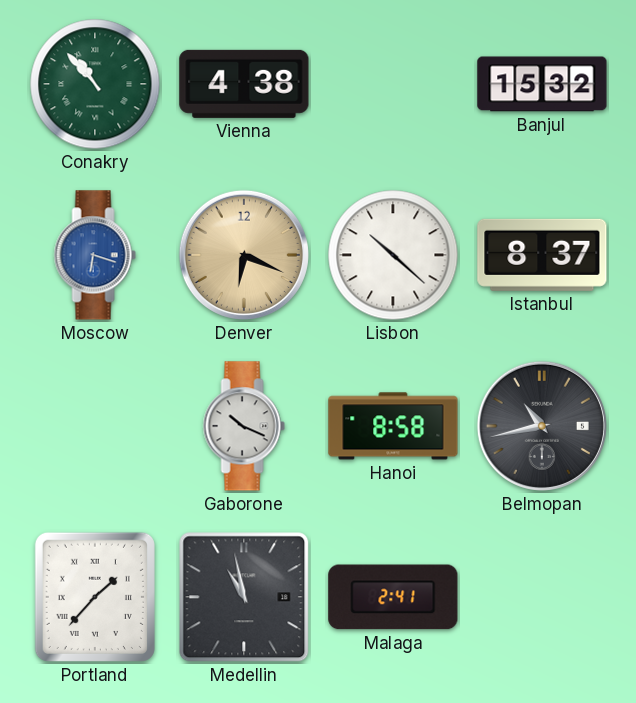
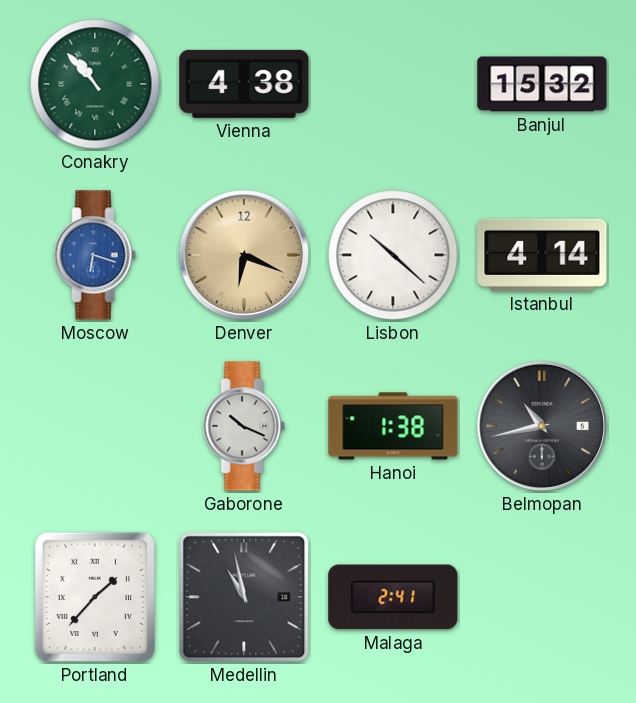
Istanbul: 8:37 -> 4:14 (542, 255)
Hanoi: 8:58 -> 1:38 (393, 426)
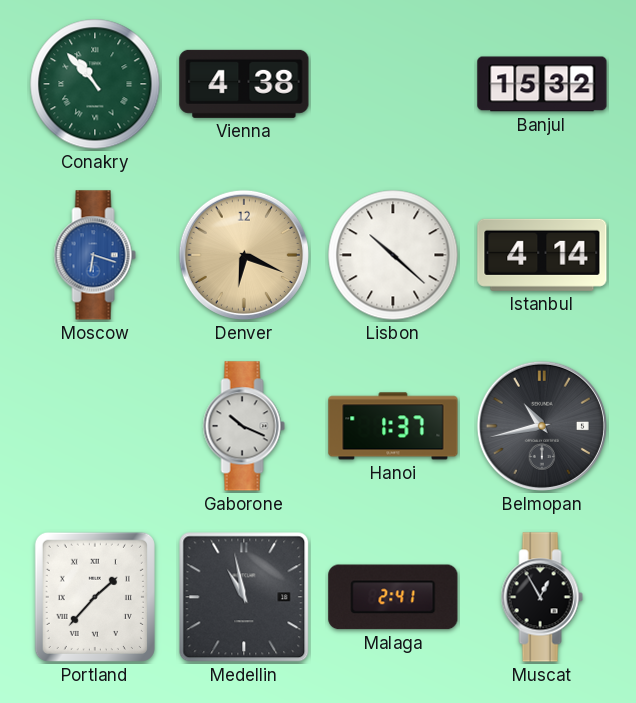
Hanoi: 1:38 -> 1:37 (393, 426)
Muscat: none -> 12:55 (542, 597)
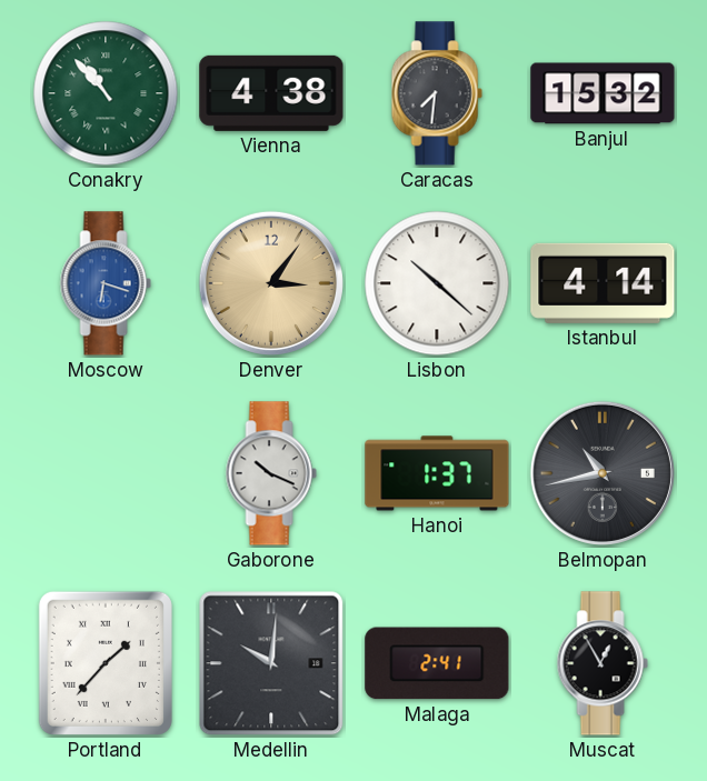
Caracas: none -> 7:31 (437, 93)
Denver: 6:19 -> 3:06 (271, 283)
Medellin: 10:58 -> 10:01 (271, 663)
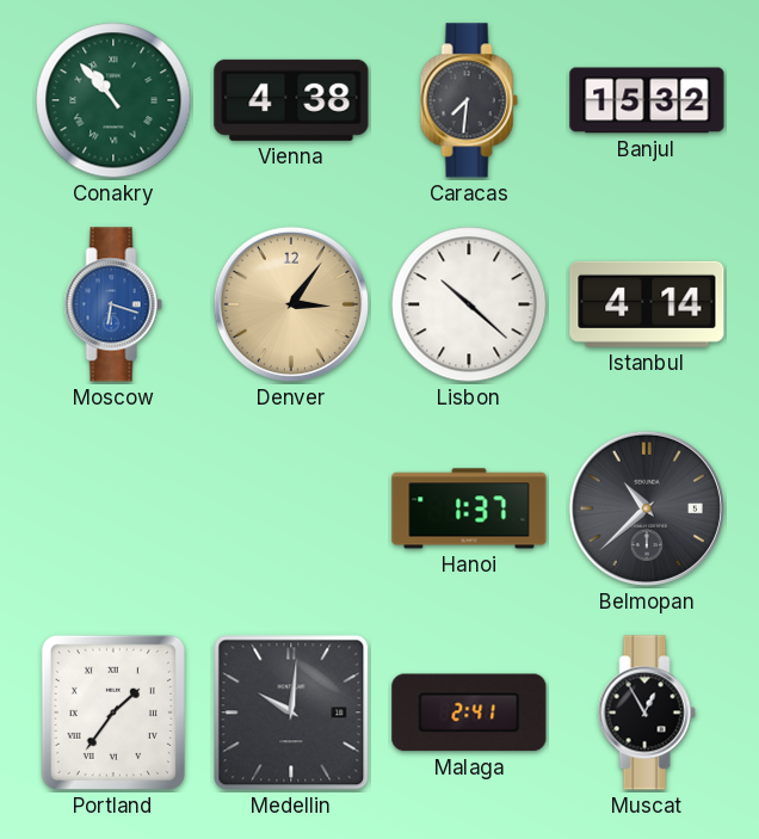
Gaborone: 10:19 -> none (271, 473)
Belmopan: 10:43 -> 10:38 (647, 508)
Portland: 1:37 -> 1:36 (113, 712)
